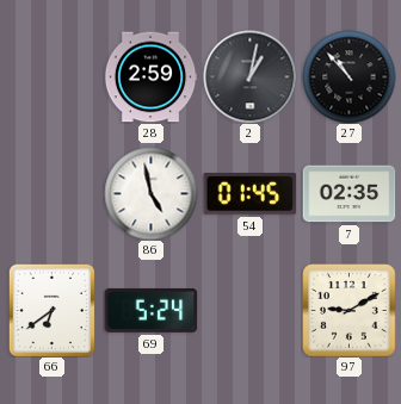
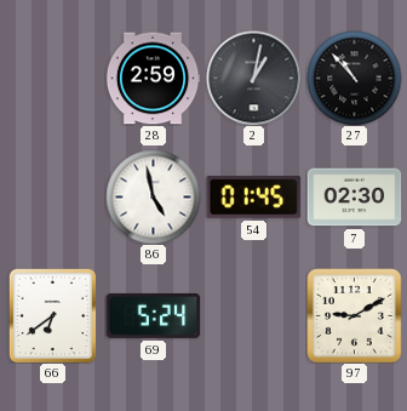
7: 02:35 -> 02:30 (354, 198)
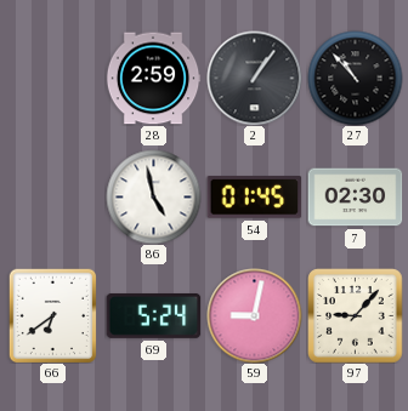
2: 1:02 -> 1:06 (254, 78)
59: none -> 9:02 (254, 315)
97: 9:10 -> 9:07 (355, 315)
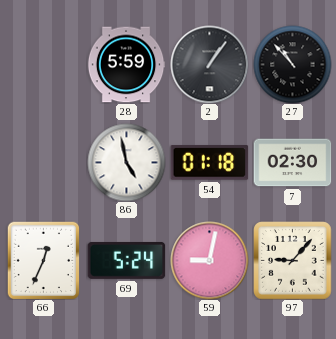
28: 2:59 -> 5:59 (126, 65)
54: 01:45 -> 01:18 (209, 163)
66: 6:39 -> 12:34 (44, 260)
